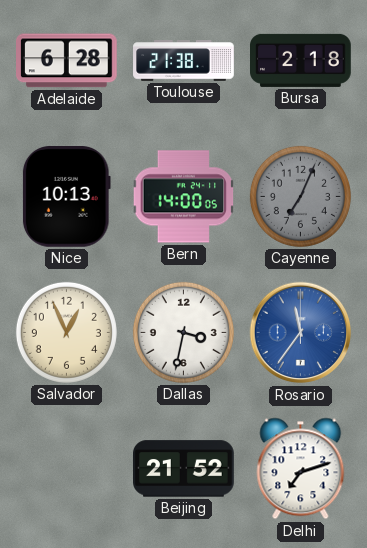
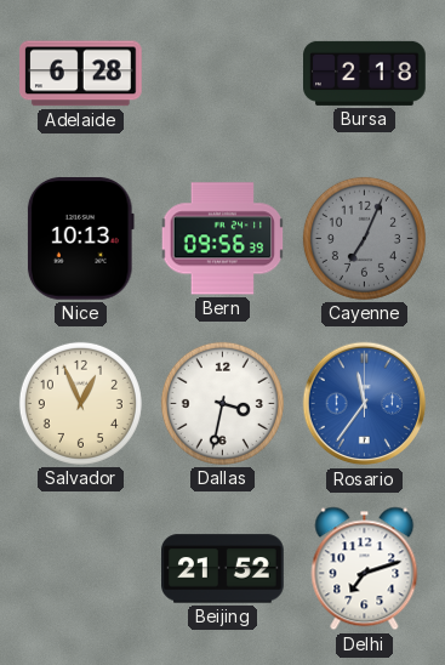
Toulouse: 21:38 -> none (184, 61)
Bern: 14:00 -> 09:56 (223, 239)
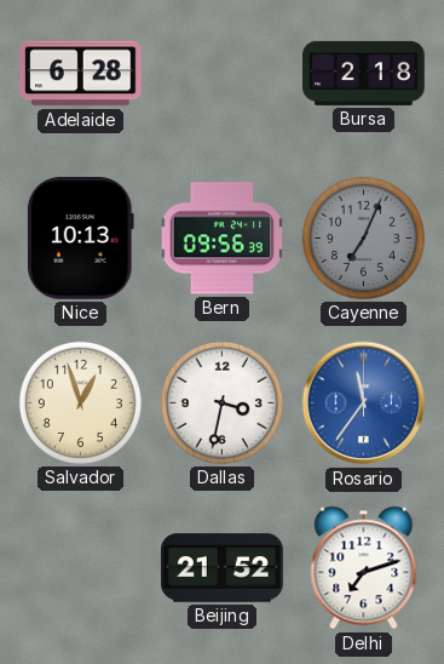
Salvador: 12:56 -> 12:57 (80, 402)
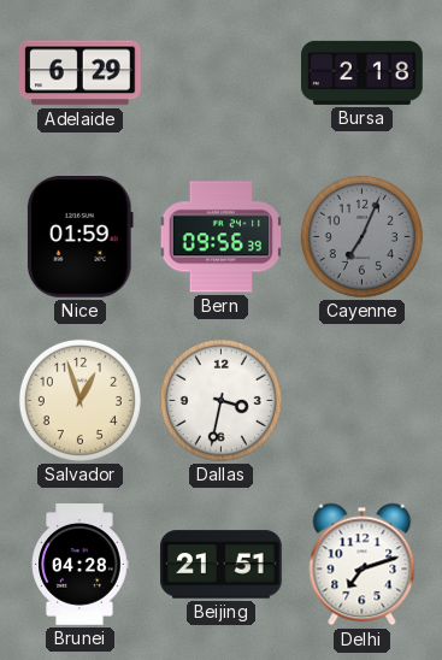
Adelaide: 6:28 -> 6:29 (81, 73)
Nice: 10:13 -> 01:59 (79, 237)
Rosario: 11:36 -> none (364, 403)
Brunei: none -> 04:28 (79, 565)
Beijing: 21:52 -> 21:51 (222, 565)
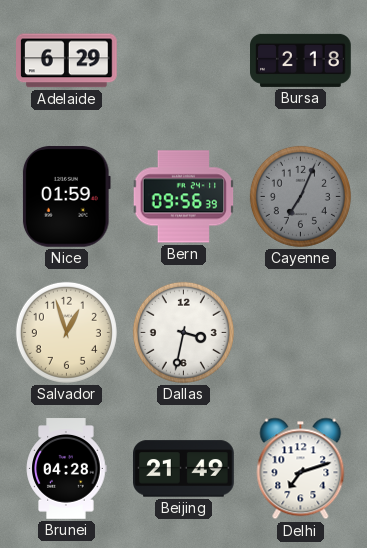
Beijing: 21:51 -> 21:49 (184, 469)
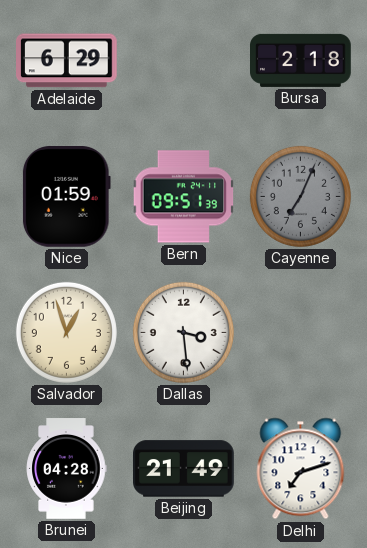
Bern: 09:56 -> 09:51 (184, 197)
Dallas: 3:32 -> 3:29 (183, 332)
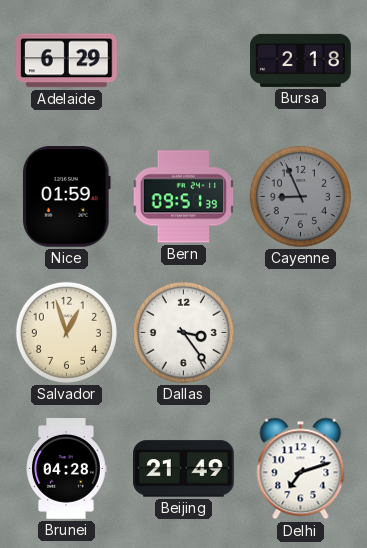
Cayenne: 7:04 -> 8:56 (300, 196)
Dallas: 3:29 -> 3:24 (183, 332)
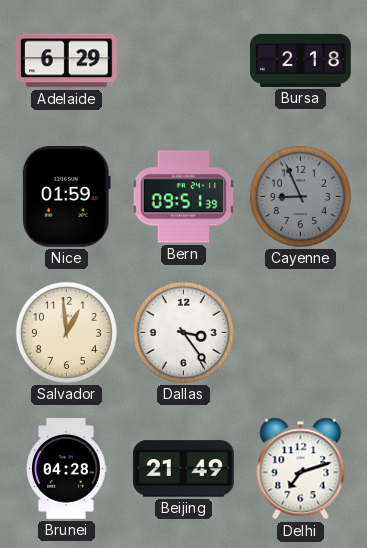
Salvador: 12:57 -> 12:59 (66, 332)
